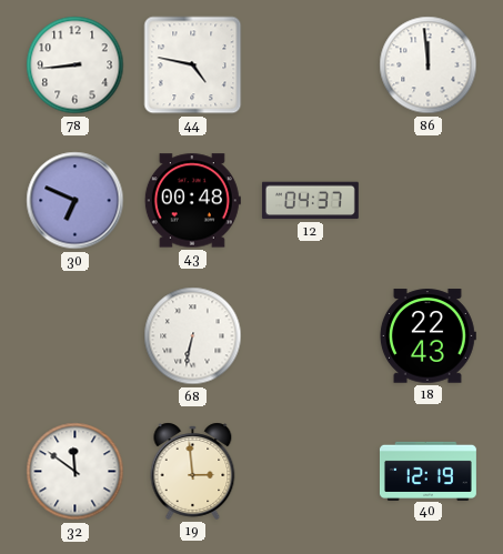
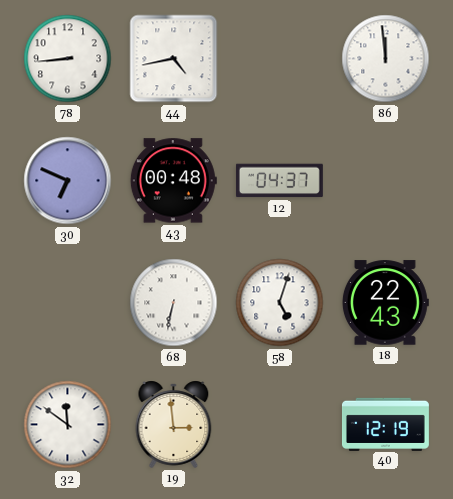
44: 4:47 -> 4:43 (174, 59)
58: none -> 5:03 (280, 303)
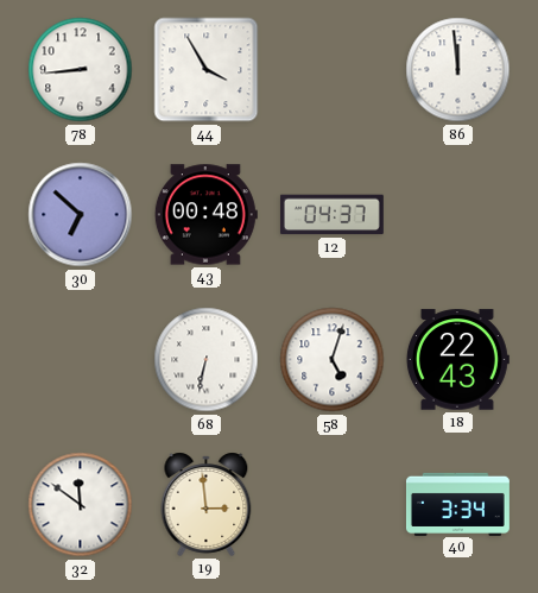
44: 4:43 -> 3:55 (207, 70)
30: 6:49 -> 6:52 (81, 215)
40: 12:19 -> 3:34 (457, 504)
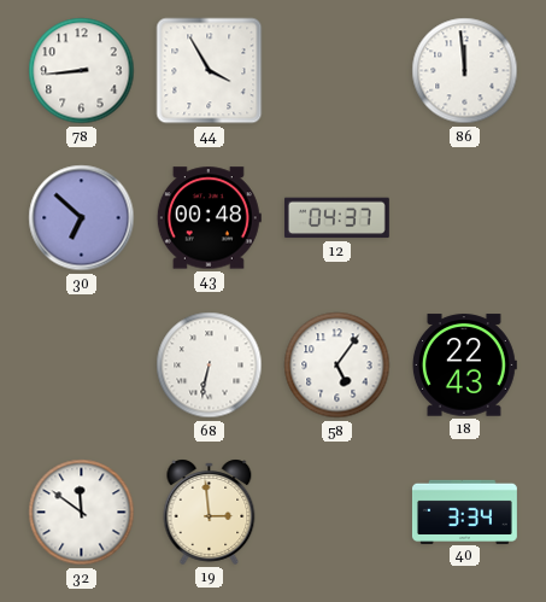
58: 5:03 -> 5:06 (337, 366)
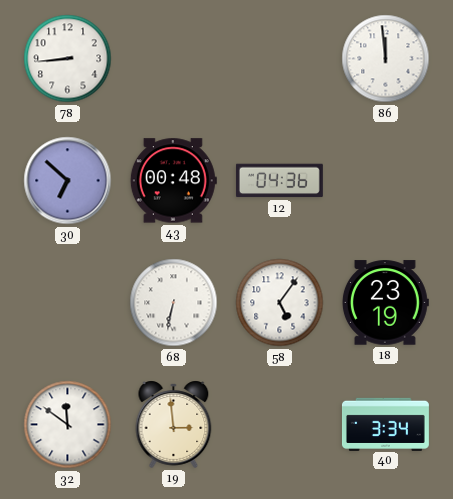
44: 3:55 -> none (210, 71)
12: 04:37 -> 04:36 (279, 181)
18: 22:43 -> 23:19 (385, 303)
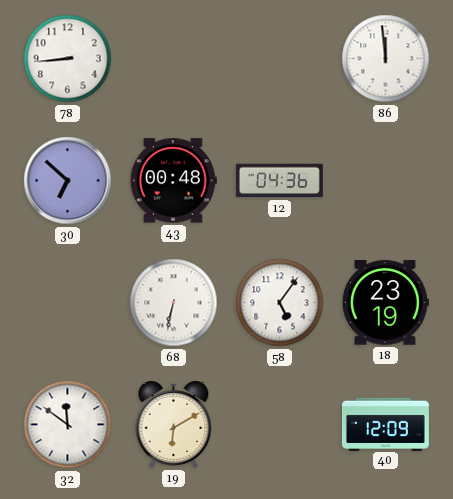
19: 2:59 -> 6:10 (174, 424)
40: 3:34 -> 12:09 (385, 424)
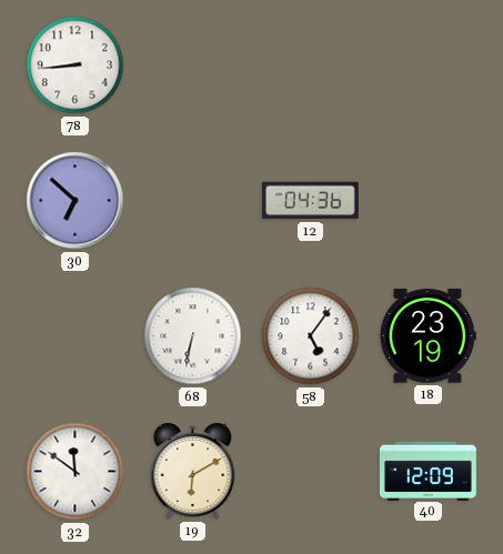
86: 11:59 -> none (386, 59)
43: 00:48 -> none (173, 181)
